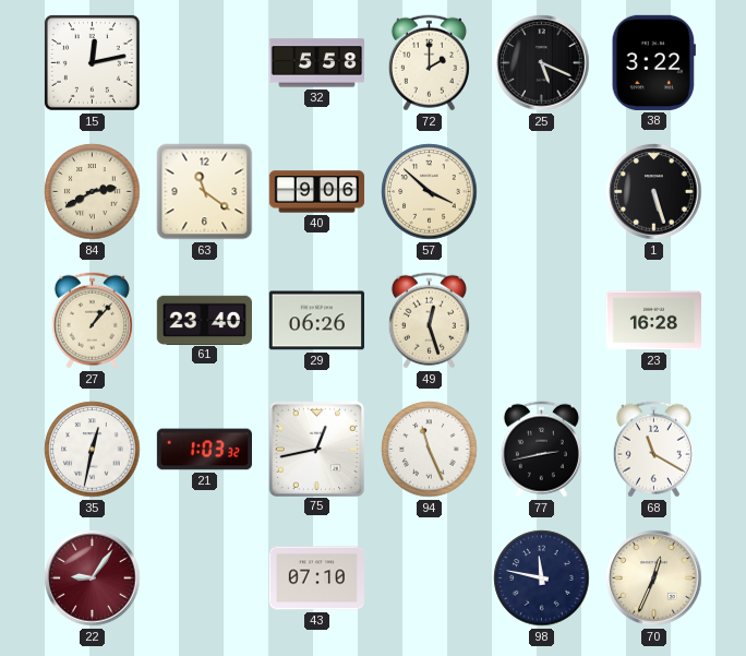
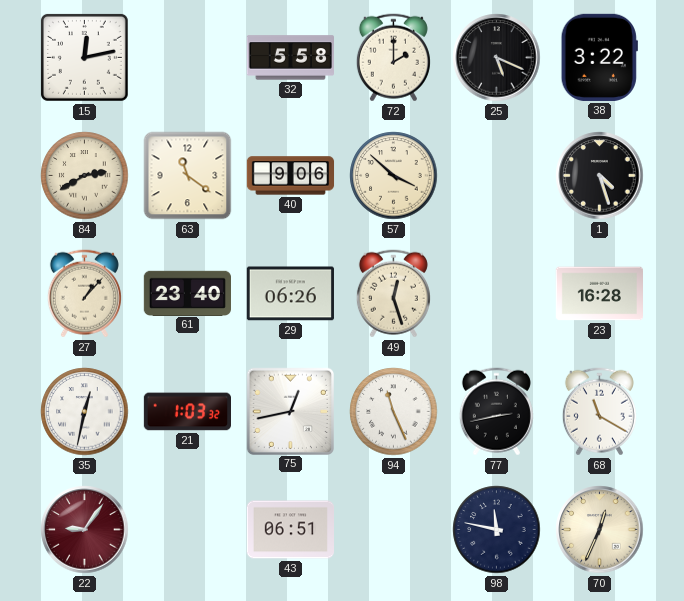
1: 5:27 -> 4:27 (600, 176)
43: 07:10 -> 06:51 (290, 530)
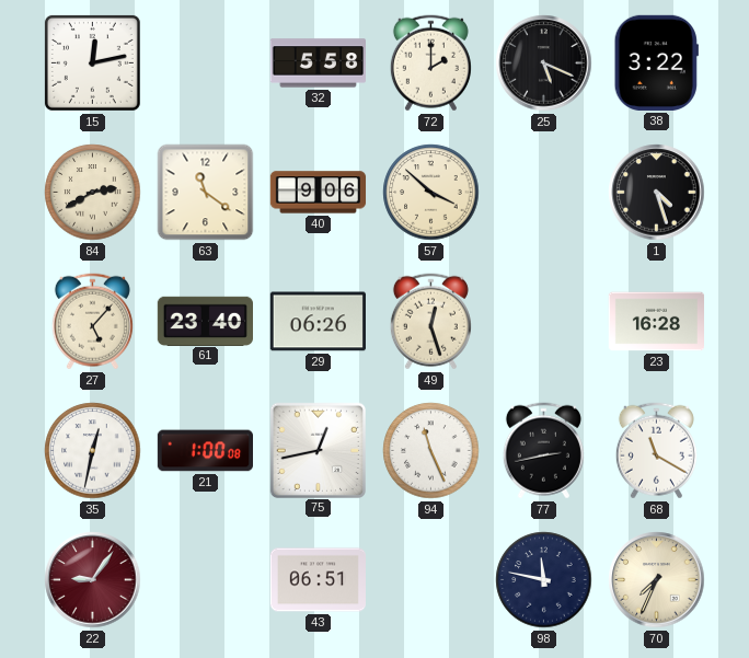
27: 1:07 -> 5:07 (92, 322)
21: 1:03 -> 1:00 (205, 451)
70: 12:34 -> 7:34 (657, 580)
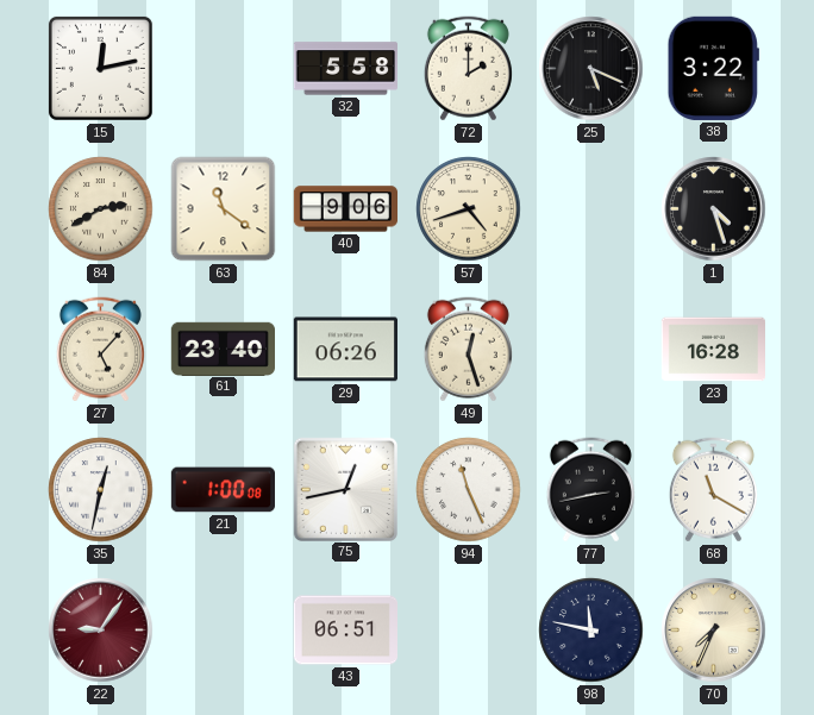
57: 3:52 -> 4:42 (469, 209)
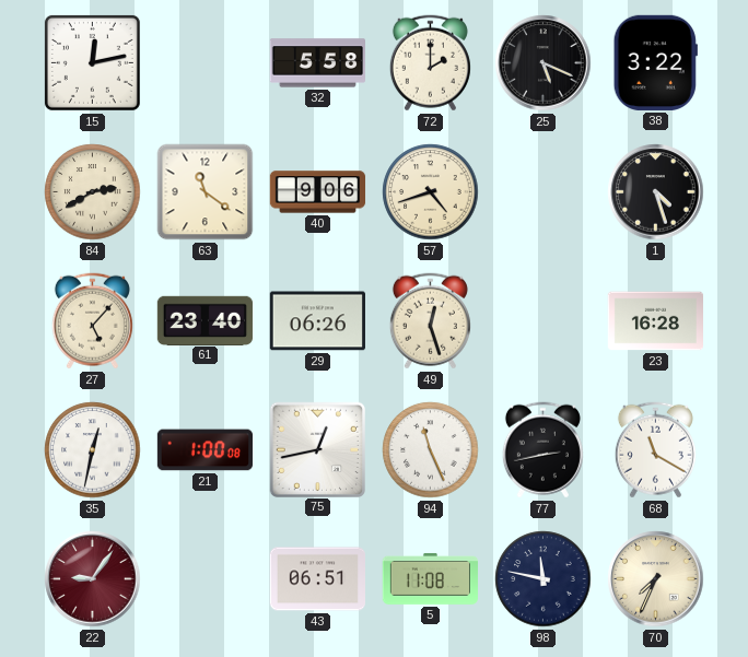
5: none -> 11:08 (430, 578)
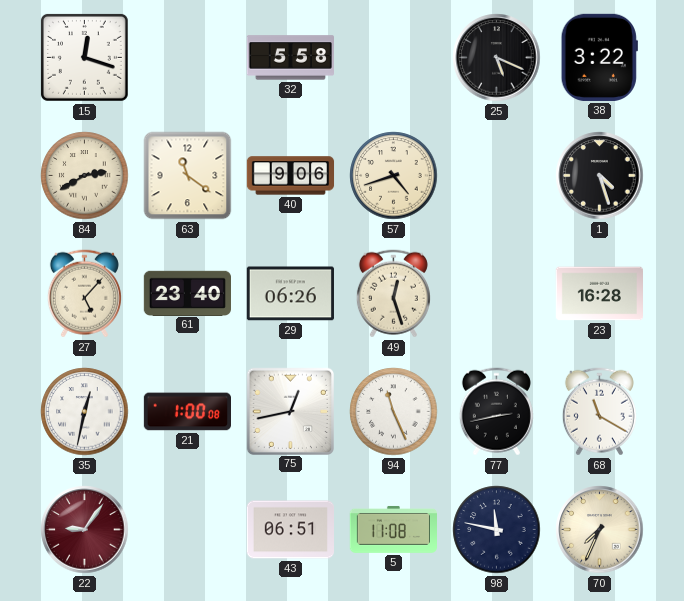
15: 12:13 -> 12:18 (84, 57)
72: 2:00 -> none (430, 63)
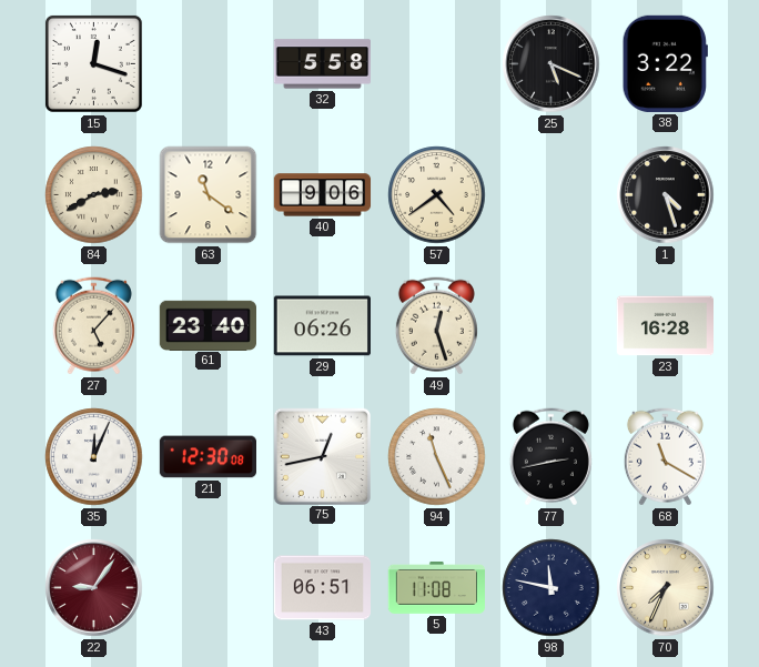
57: 4:42 -> 4:39 (437, 195)
35: 12:32 -> 12:04 (94, 457)
21: 1:00 -> 12:30 (208, 457)
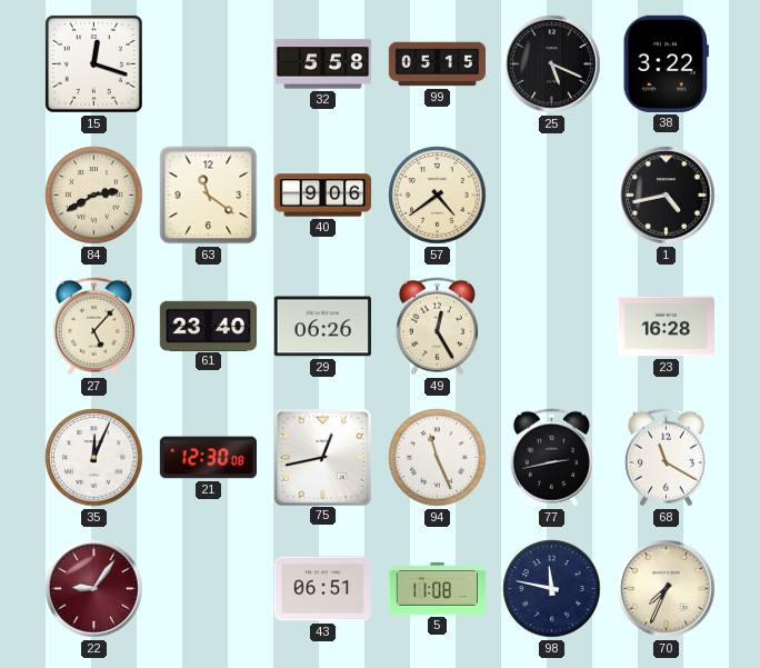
99: none -> 05:15 (437, 64)
1: 4:27 -> 4:43 (667, 196)
49: 12:27 -> 12:25 (437, 327)
